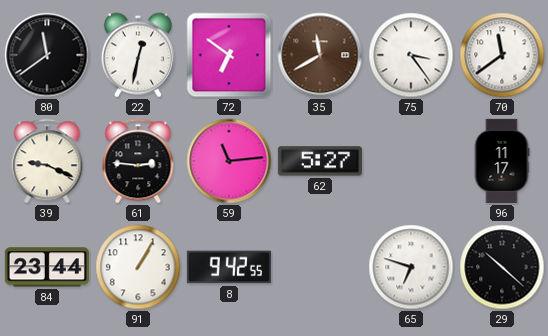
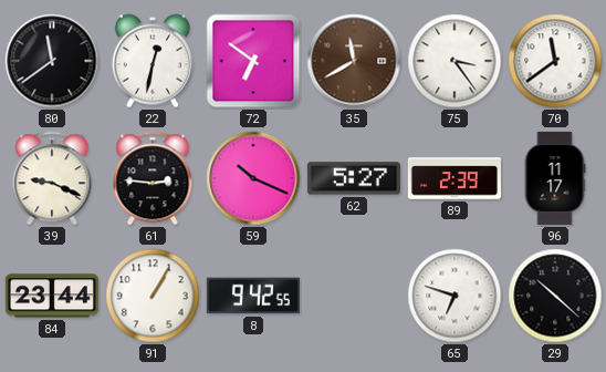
59: 11:14 -> 10:19 (253, 178)
89: none -> 2:39 (454, 178)
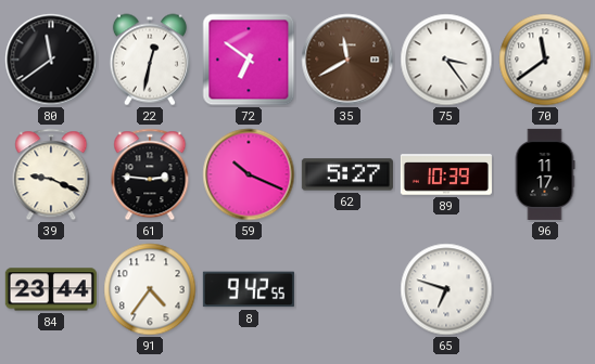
89: 2:39 -> 10:39 (446, 174)
91: 1:05 -> 4:36 (150, 289)
29: 10:22 -> none (555, 296)
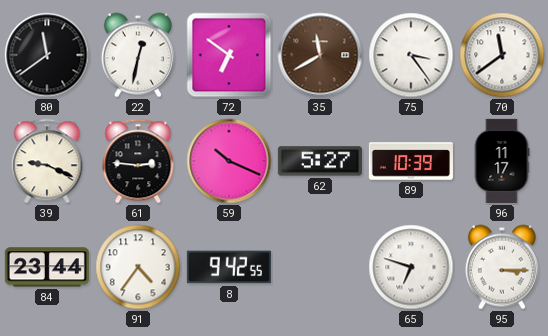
95: none -> 3:15 (502, 267)
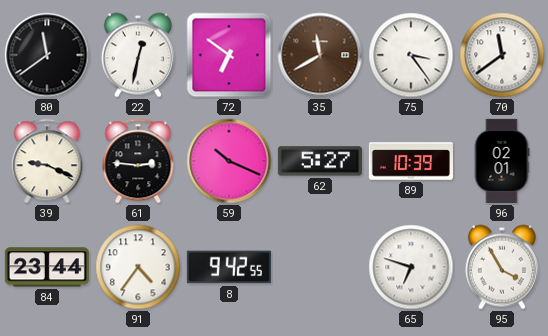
96: 11:17 -> 02:01 (502, 161)
95: 3:15 -> 3:55 (502, 267)
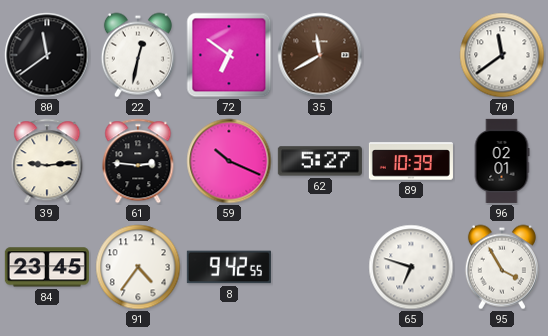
75: 3:24 -> none (411, 55)
39: 9:19 -> 9:14 (47, 161)
84: 23:44 -> 23:45 (47, 267)
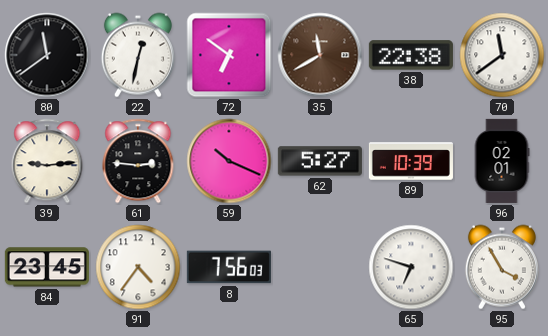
38: none -> 22:38 (411, 55)
8: 9:42 -> 7:56 (229, 267)
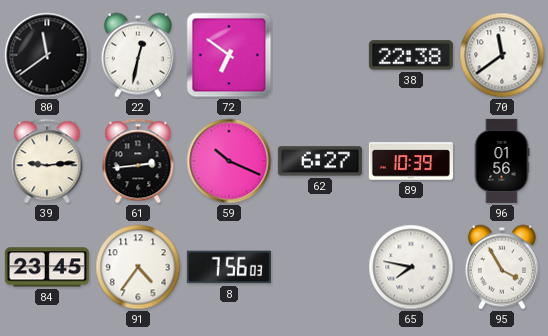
35: 11:40 -> none (320, 55)
61: 2:46 -> 2:44 (138, 161)
62: 5:27 -> 6:27 (320, 161)
96: 02:01 -> 01:56 (502, 161)
65: 6:48 -> 7:47 (411, 267)
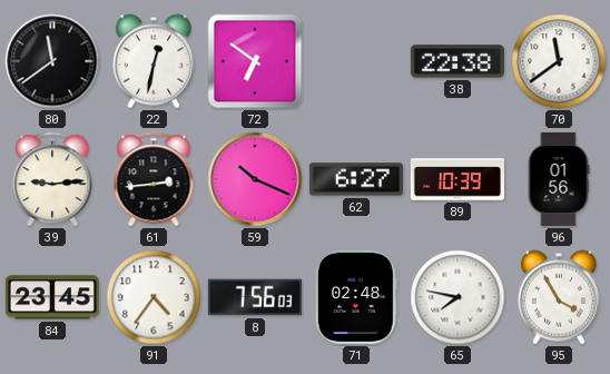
71: none -> 02:48 (356, 297)
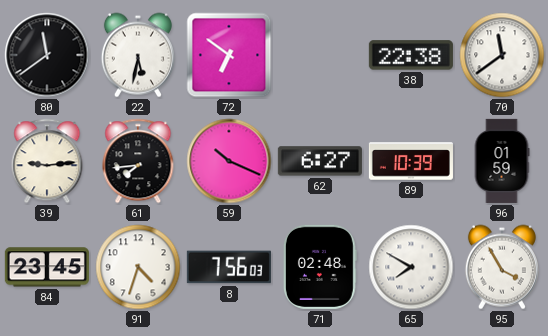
22: 12:32 -> 5:32 (138, 55)
61: 2:44 -> 7:44 (138, 161)
96: 01:56 -> 01:59 (502, 161)
91: 4:36 -> 4:33 (138, 267)
65: 7:47 -> 7:50 (411, 267)
